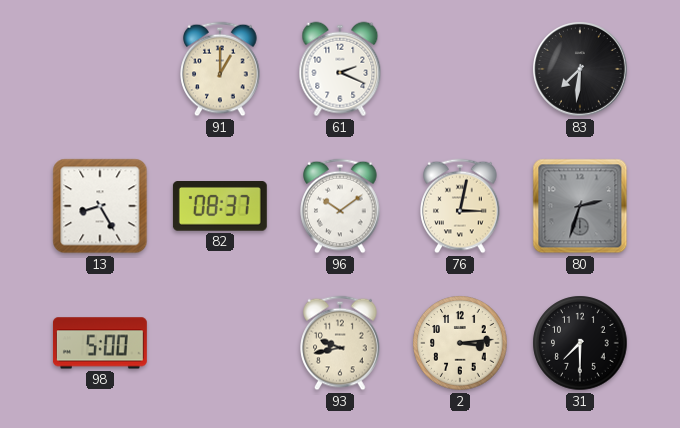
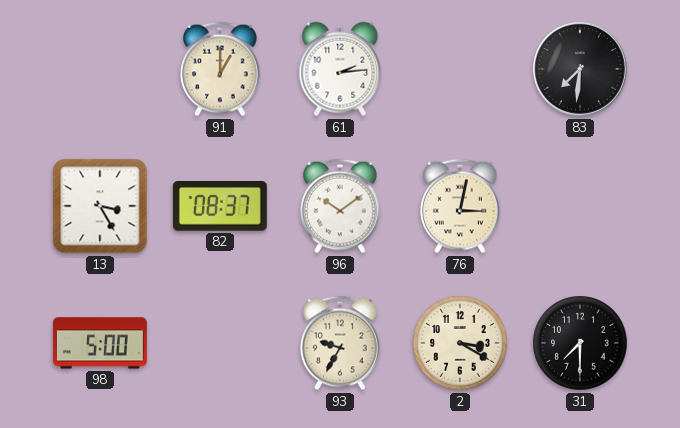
61: 2:19 -> 2:14 (340, 69)
13: 8:25 -> 3:25 (100, 206)
80: 2:33 -> none (580, 206)
93: 9:43 -> 9:35 (340, 343)
2: 3:14 -> 3:20 (460, 343)
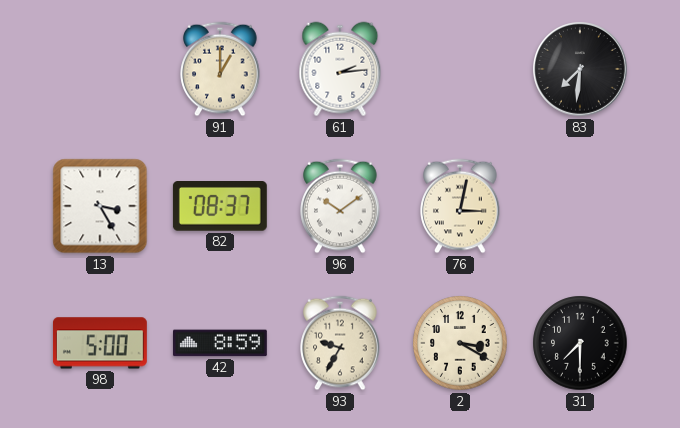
42: none -> 8:59 (220, 343)
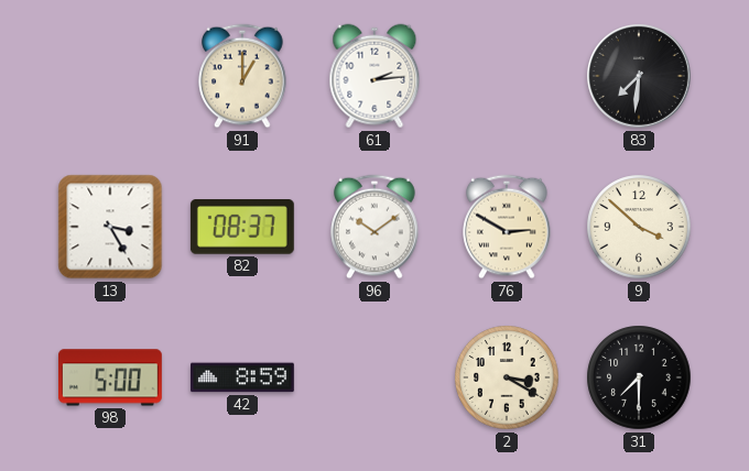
76: 3:02 -> 2:50 (507, 227)
9: none -> 3:52 (639, 227)
93: 9:35 -> none (340, 343)
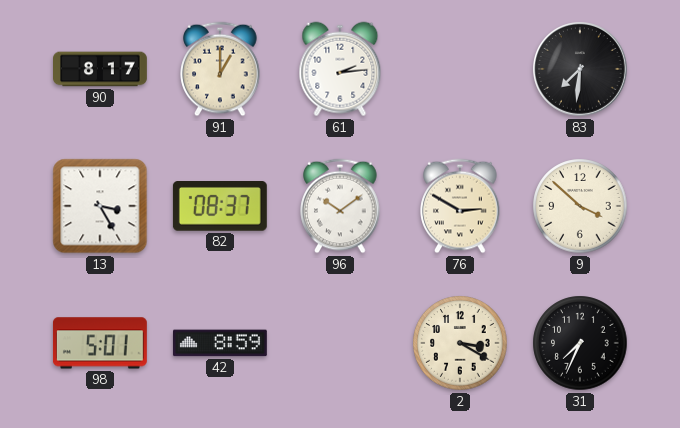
90: none -> 8:17 (101, 69)
98: 5:00 -> 5:01 (100, 343)
31: 7:30 -> 7:34 (580, 343)
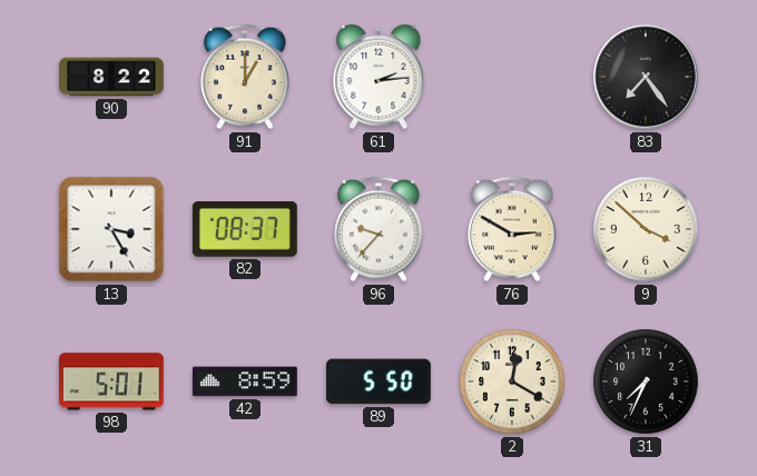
90: 8:17 -> 8:22 (112, 77)
83: 7:31 -> 7:24 (647, 78)
96: 10:09 -> 9:37 (378, 229)
89: none -> 5:50 (378, 381)
2: 3:20 -> 12:20 (512, 381)
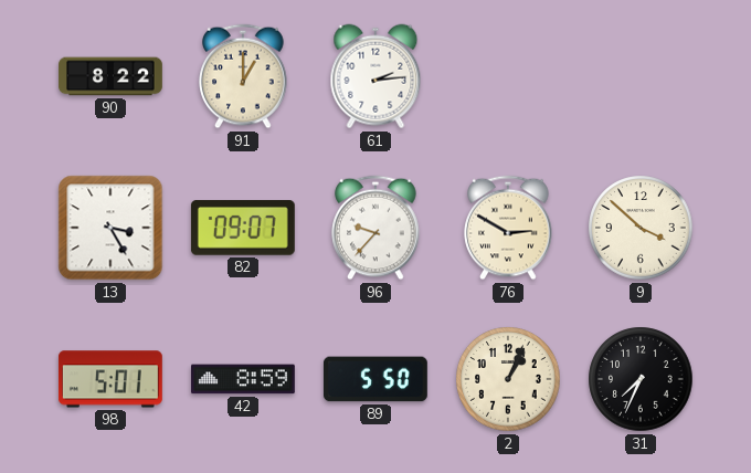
83: 7:24 -> none (647, 78)
82: 08:37 -> 09:07 (243, 229)
2: 12:20 -> 1:04 (508, 379)
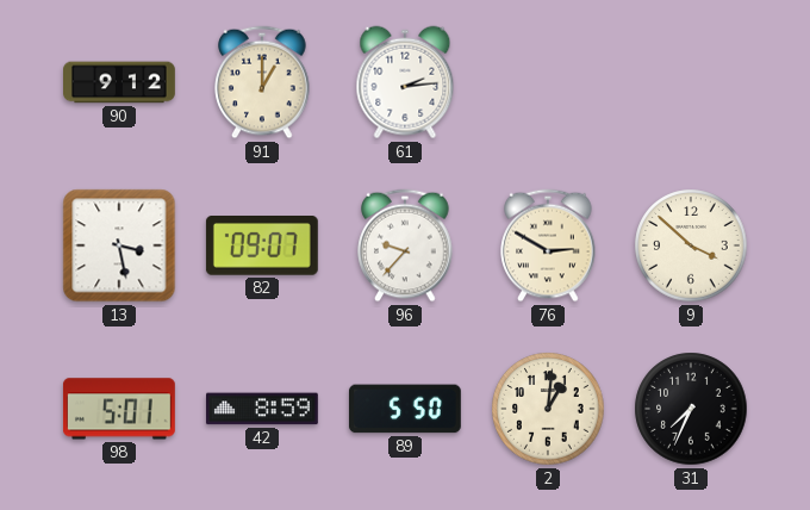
90: 8:22 -> 9:12 (120, 82)
13: 3:25 -> 3:28 (119, 245)
2: 1:04 -> 1:01 (548, 409)
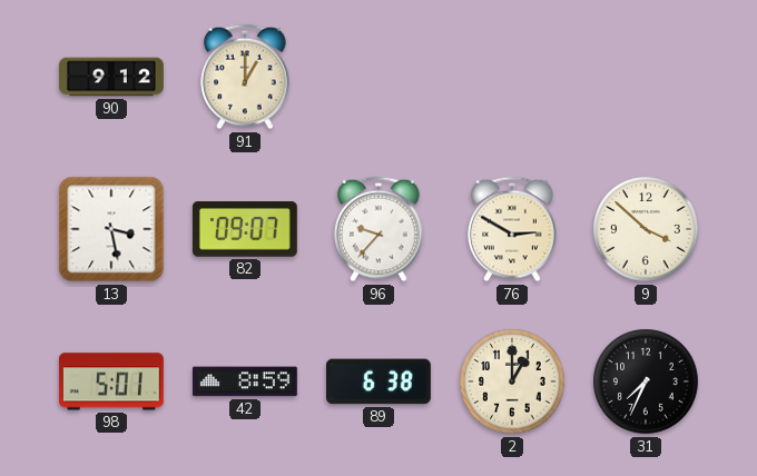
61: 2:14 -> none (405, 82)
89: 5:50 -> 6:38 (378, 381)
2: 1:01 -> 1:00 (512, 381)
